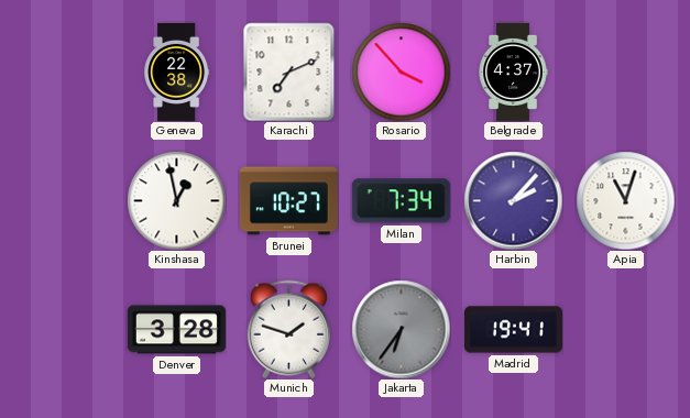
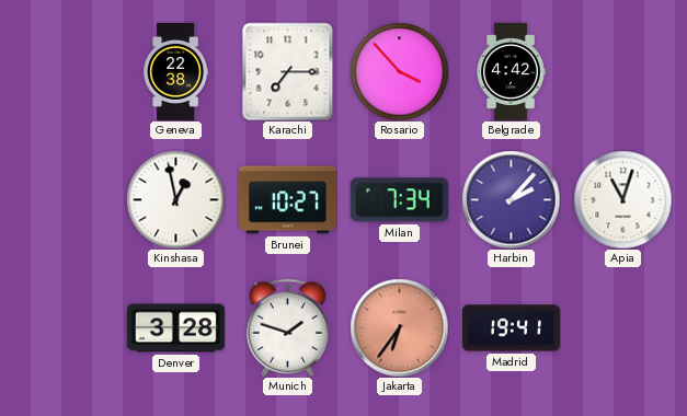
Karachi: 7:11 -> 7:15 (288, 71)
Belgrade: 4:37 -> 4:42 (511, 71)
Jakarta dial: grey -> salmon (399, 327)
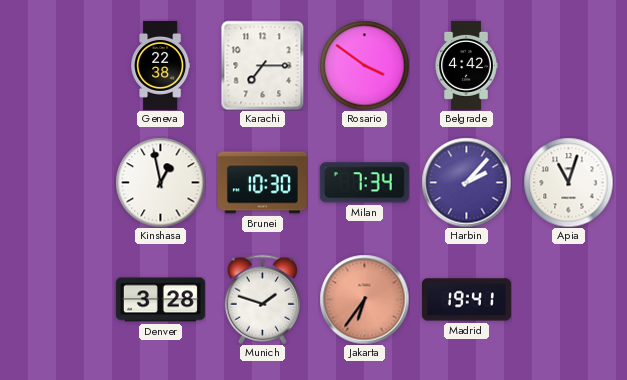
Rosario: 3:53 -> 3:51 (364, 65)
Brunei: 10:27 -> 10:30 (262, 183)
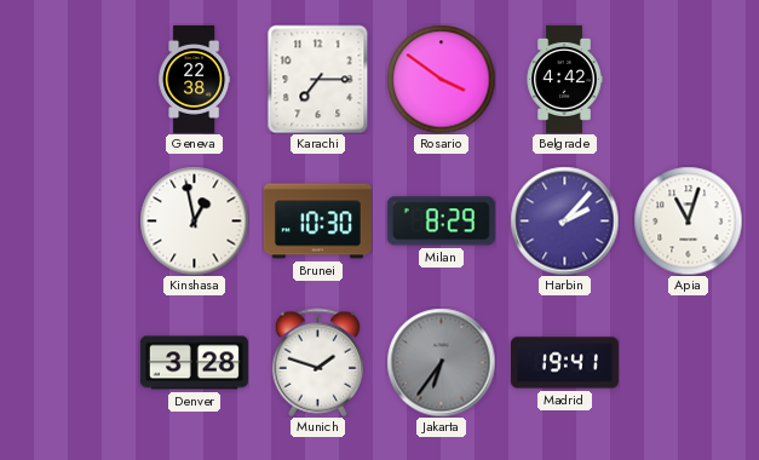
Milan: 7:34 -> 8:29 (441, 222)
Jakarta dial: salmon -> grey (441, 362)
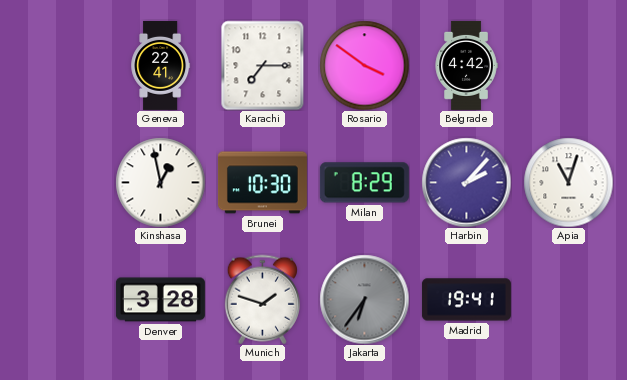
Geneva: 22:38 -> 22:41 (161, 65)
